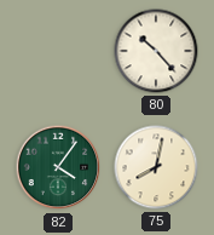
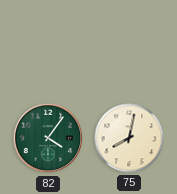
80: 10:23 -> none (156, 51)
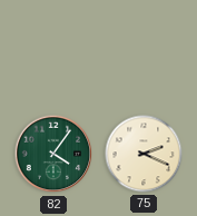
75: 8:02 -> 2:19 (144, 154)
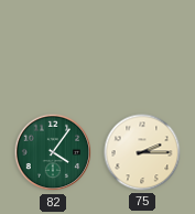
75: 2:19 -> 2:15 (142, 152)
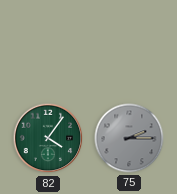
75 dial: cream -> grey (129, 138)
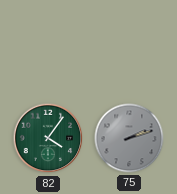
75: 2:15 -> 2:12 (129, 138)
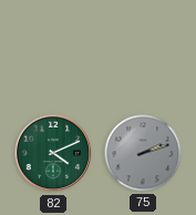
82: 4:06 -> 4:11 (53, 153)
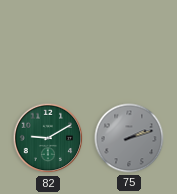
82: 4:11 -> 9:10 (48, 138)
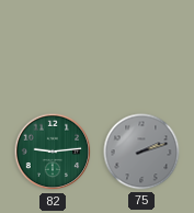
82: 9:10 -> 9:14 (53, 152)
